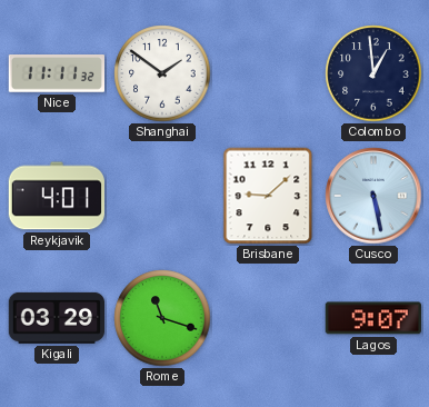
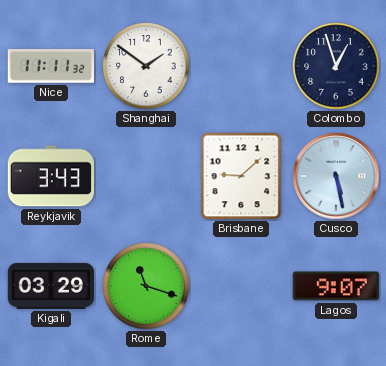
Colombo: 12:59 -> 12:57 (336, 66)
Reykjavik: 4:01 -> 3:43 (50, 176)
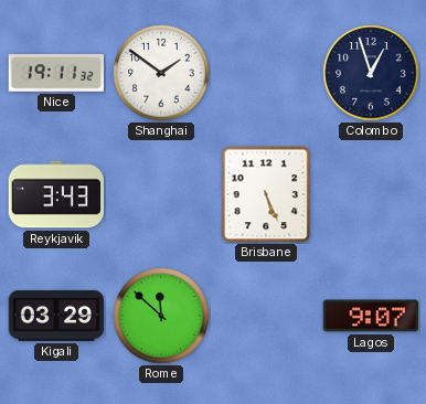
Nice: 11:11 -> 19:11 (55, 74)
Brisbane: 9:08 -> 5:26 (266, 194)
Cusco: 5:28 -> none (336, 176)
Rome: 11:18 -> 11:52 (161, 316)
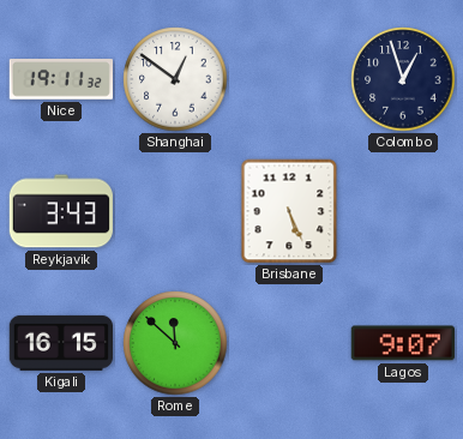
Shanghai: 1:51 -> 12:51 (175, 79)
Kigali: 03:29 -> 16:15 (60, 343)
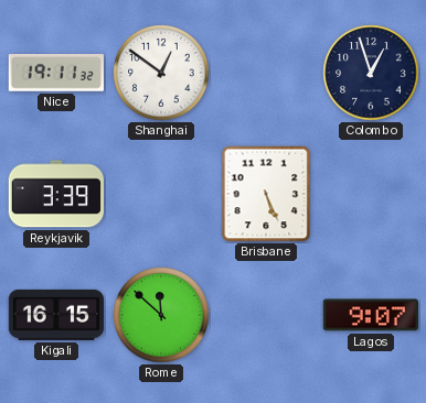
Reykjavik: 3:43 -> 3:39 (55, 194)
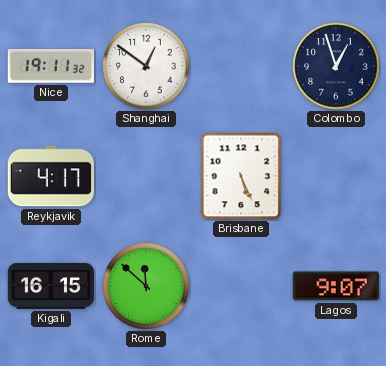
Reykjavik: 3:39 -> 4:17 (50, 176)
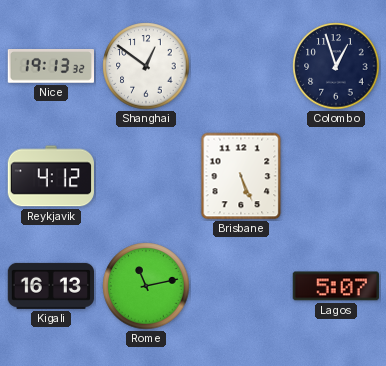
Nice: 19:11 -> 19:13 (50, 67)
Reykjavik: 4:17 -> 4:12 (50, 176)
Kigali: 16:15 -> 16:13 (50, 286)
Rome: 11:52 -> 11:13 (146, 286)
Lagos: 9:07 -> 5:07 (336, 286)
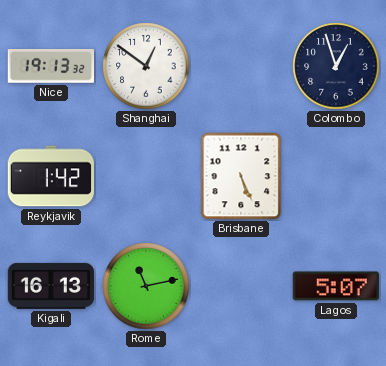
Reykjavik: 4:12 -> 1:42 (50, 176)
